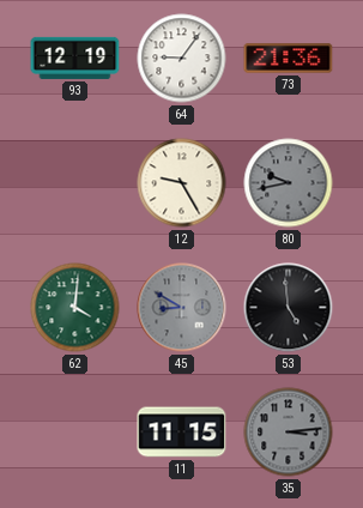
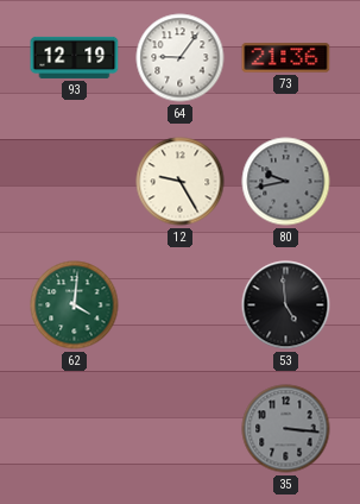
45: 8:50 -> none (182, 308)
11: 11:15 -> none (182, 433)
35: 3:14 -> 3:16 (286, 429)
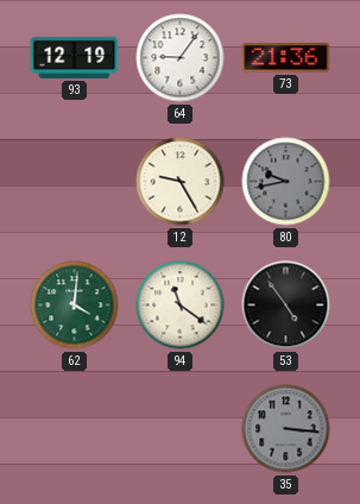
94: none -> 11:21 (181, 305)
53: 4:59 -> 4:54 (286, 305)
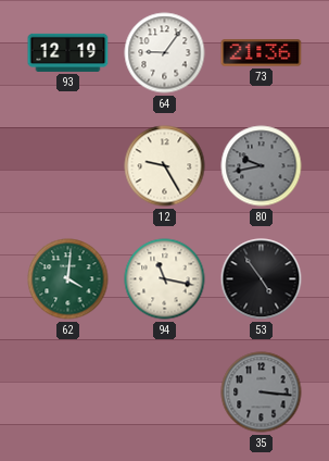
94: 11:21 -> 11:17 (165, 279)
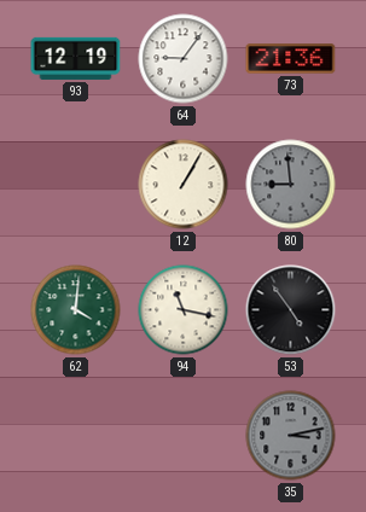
12: 9:25 -> 1:05 (184, 185)
80: 9:43 -> 8:59 (291, 185)
35: 3:16 -> 3:13 (291, 436)
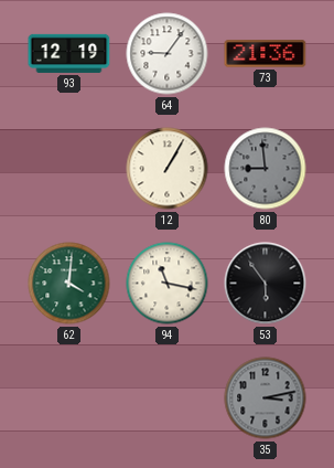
53: 4:54 -> 5:54 (266, 284)
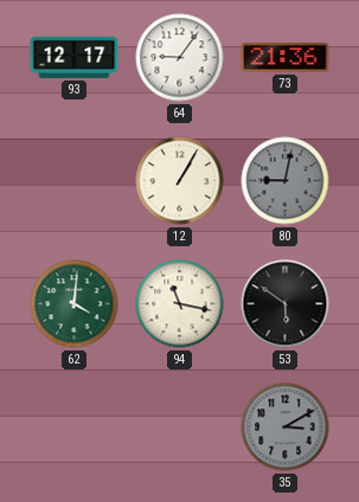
93: 12:19 -> 12:17 (75, 57)
80: 8:59 -> 9:02 (286, 181)
53: 5:54 -> 5:51 (286, 304)
35: 3:13 -> 3:10 (286, 427)
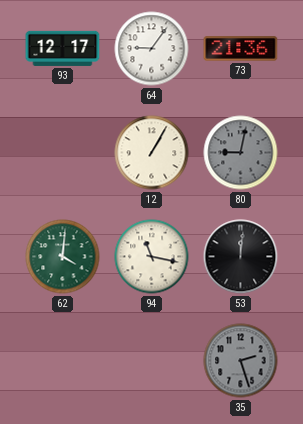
53: 5:51 -> 12:01 (241, 257)
35: 3:10 -> 2:27 (241, 361)
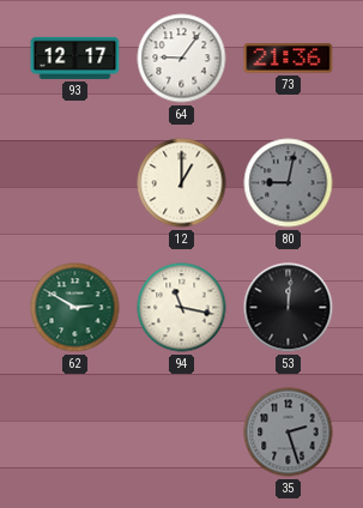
12: 1:05 -> 1:00 (182, 183)
62: 4:01 -> 2:50 (75, 308)
